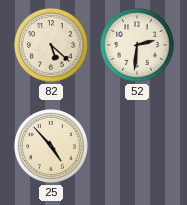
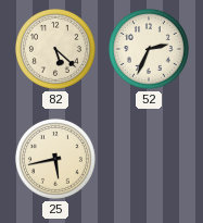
52: 2:31 -> 2:34 (149, 49)
25: 4:53 -> 5:43 (55, 159)
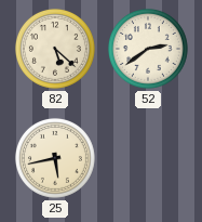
52: 2:34 -> 2:39 (148, 49)
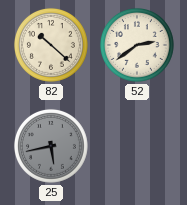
82: 5:22 -> 10:22 (51, 45)
25 dial: cream -> grey (51, 146)
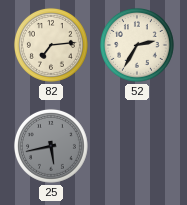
82: 10:22 -> 7:14 (51, 45)
52: 2:39 -> 2:35 (137, 45)
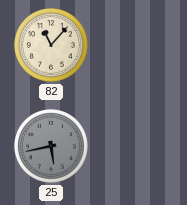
82: 7:14 -> 11:07 (51, 45)
52: 2:35 -> none (137, 45)
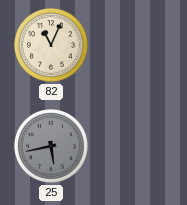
82: 11:07 -> 11:04 (51, 45)
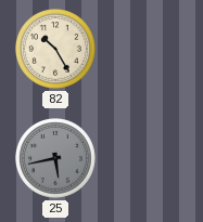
82: 11:04 -> 10:25 (55, 49)
